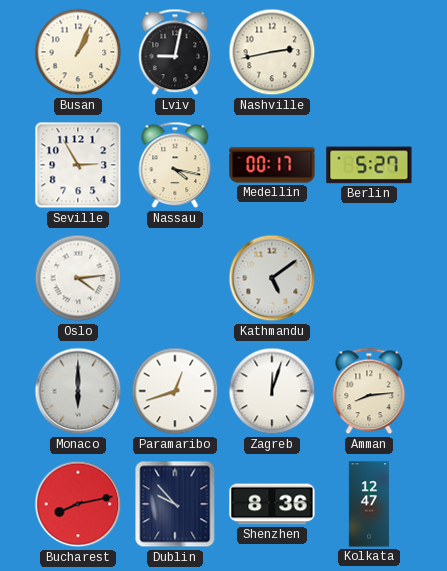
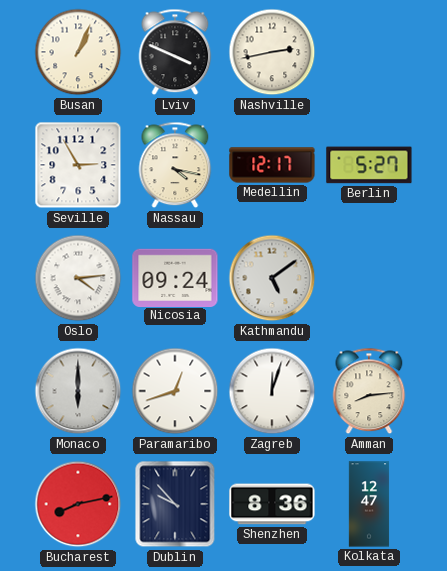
Lviv: 9:02 -> 3:49 (175, 52)
Medellin: 00:17 -> 12:17 (272, 165)
Nicosia: none -> 09:24 (175, 277)
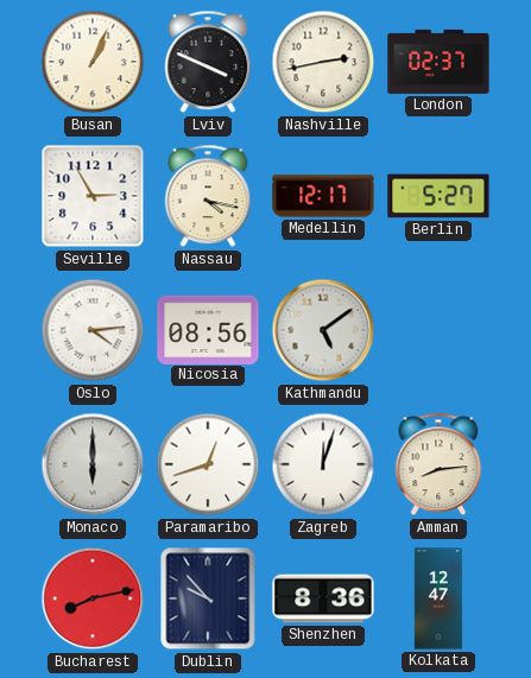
London: none -> 02:37 (438, 62)
Nicosia: 09:24 -> 08:56 (208, 329)
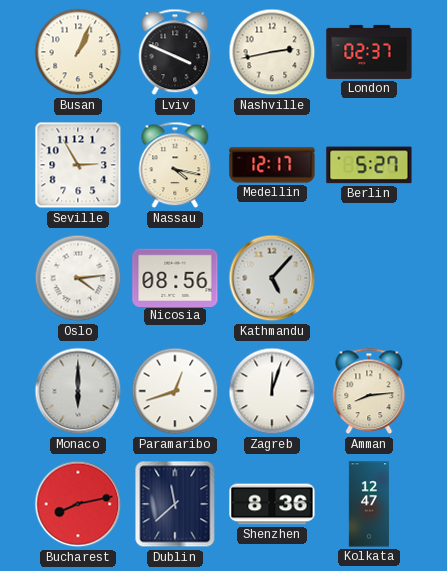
Kathmandu: 5:09 -> 5:07 (272, 278)
Dublin: 9:53 -> 11:38 (175, 504)
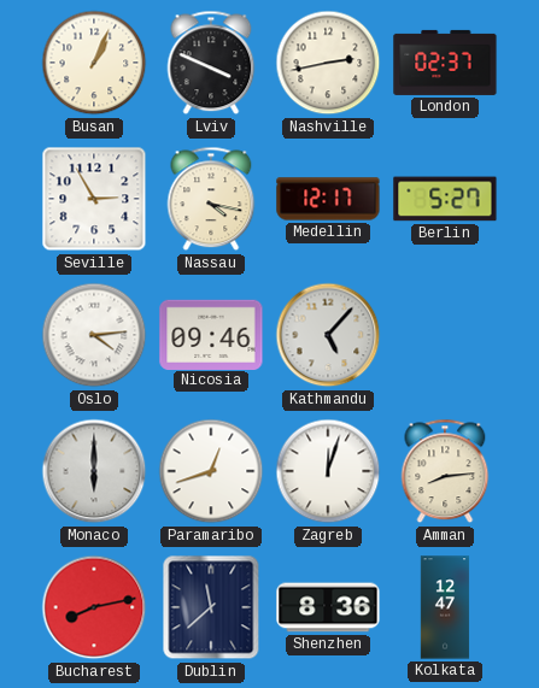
Nicosia: 08:56 -> 09:46 (211, 334)
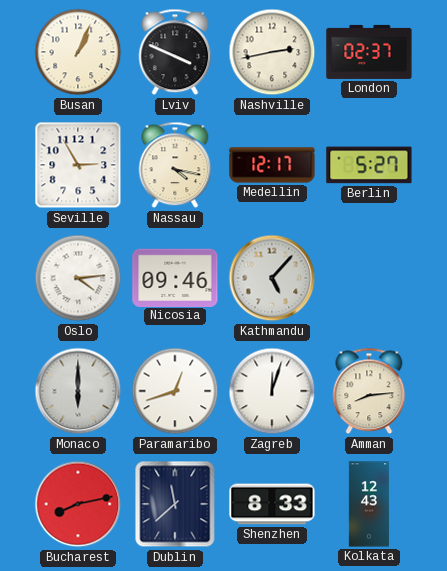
Shenzhen: 8:36 -> 8:33 (272, 504)
Kolkata: 12:47 -> 12:43 (369, 504)
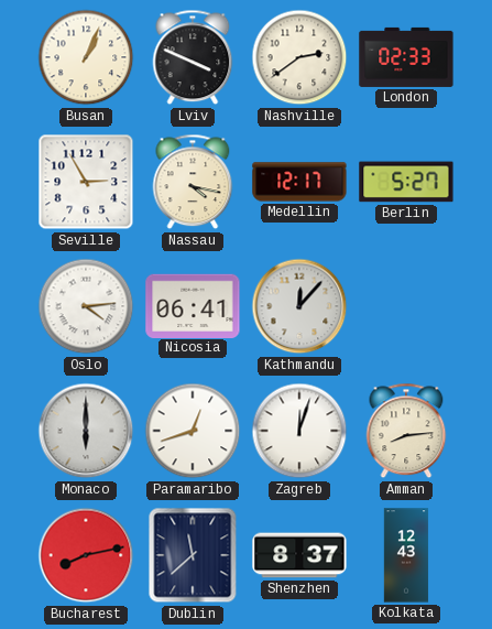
Nashville: 2:43 -> 2:39 (299, 57)
London: 02:37 -> 02:33 (406, 57)
Nicosia: 09:46 -> 06:41 (193, 305)
Kathmandu: 5:07 -> 12:07 (299, 306)
Shenzhen: 8:33 -> 8:37 (299, 555)
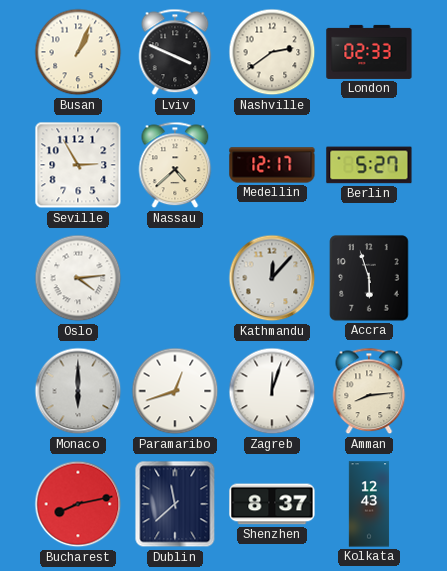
Nassau: 4:17 -> 4:38 (175, 165)
Nicosia: 06:41 -> none (193, 305)
Accra: none -> 5:57 (369, 278)
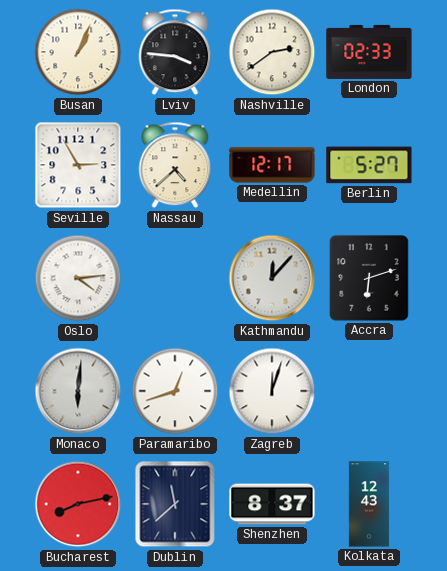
Lviv: 3:49 -> 3:46 (175, 52)
Accra: 5:57 -> 6:12 (369, 278)
Monaco: 6:00 -> 6:01 (78, 391)
Amman: 8:14 -> none (369, 391)
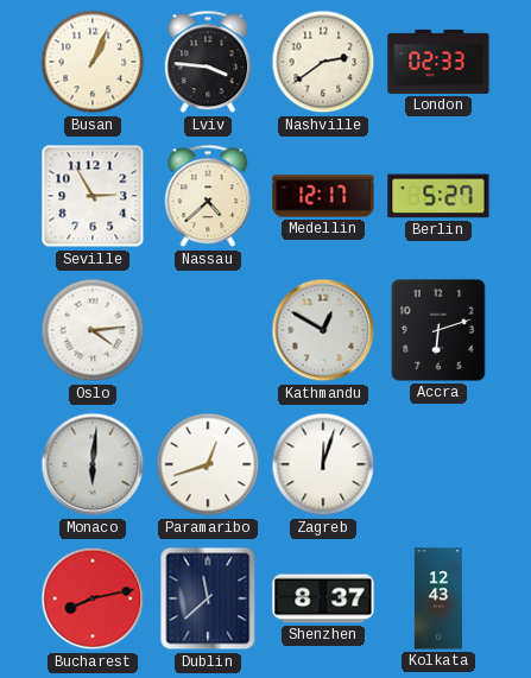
Kathmandu: 12:07 -> 12:50 (323, 330)
